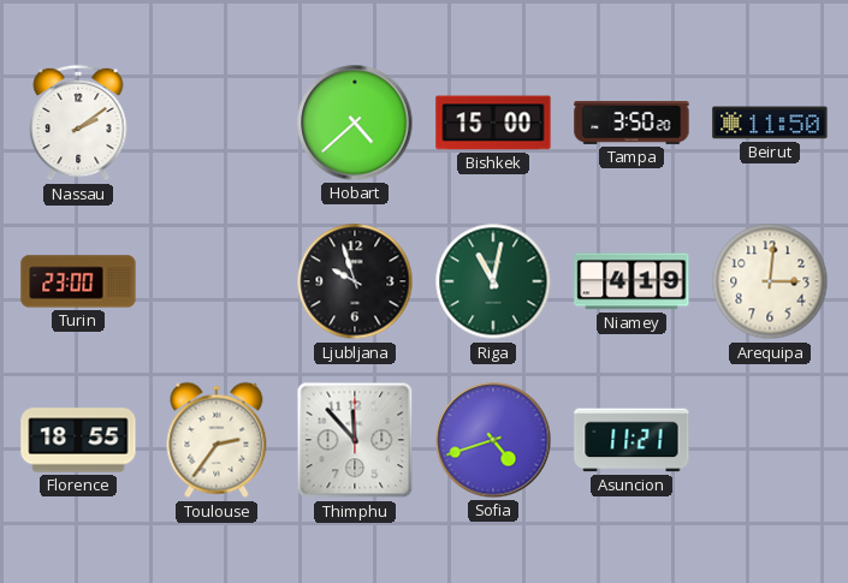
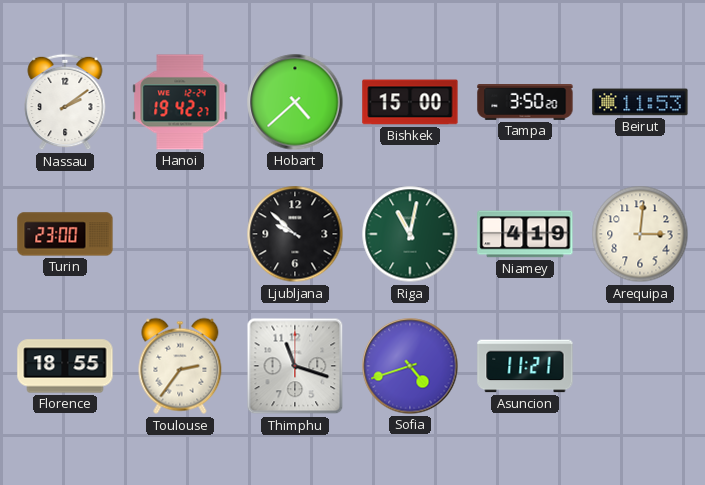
Hanoi: none -> 19:42 (180, 102)
Beirut: 11:50 -> 11:53 (640, 102)
Ljubljana: 9:57 -> 9:52 (295, 234)
Thimphu: 11:53 -> 11:18 (295, 366)
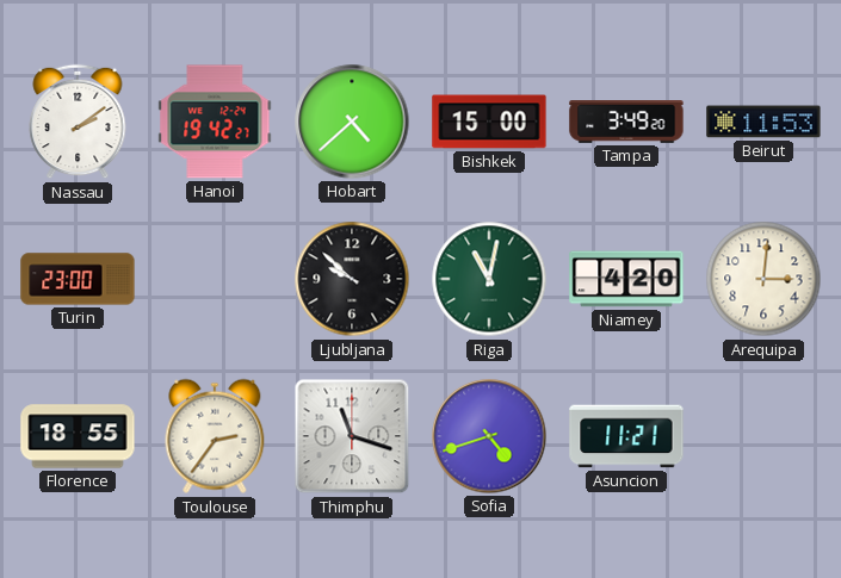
Tampa: 3:50 -> 3:49 (626, 123)
Niamey: 4:19 -> 4:20 (626, 279)
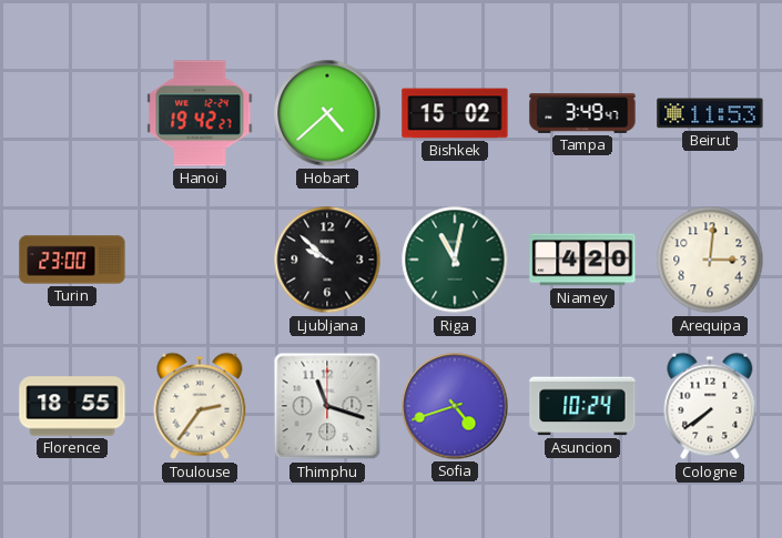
Nassau: 2:09 -> none (78, 122)
Bishkek: 15:00 -> 15:02 (455, 113)
Tampa: 3:49:20 -> 3:49:47 (582, 114)
Asuncion: 11:21 -> 10:24 (582, 406)
Cologne: none -> 7:39 (710, 406)
